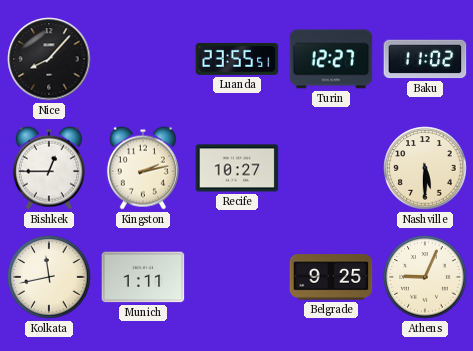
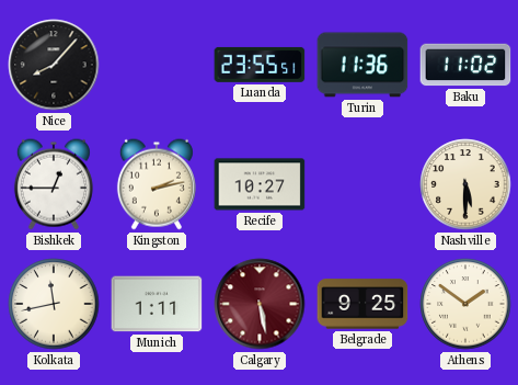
Turin: 12:27 -> 11:36 (362, 65)
Calgary: none -> 5:28 (260, 304)
Athens: 9:04 -> 1:51 (465, 304)
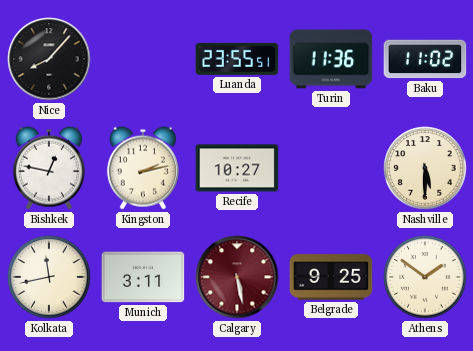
Bishkek: 12:45 -> 12:47 (49, 168)
Munich: 1:11 -> 3:11 (143, 277)
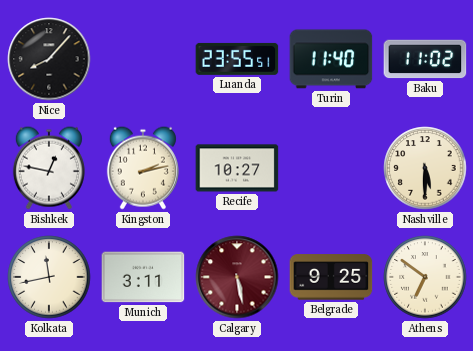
Turin: 11:36 -> 11:40 (331, 59)
Athens: 1:51 -> 6:51 (425, 277)
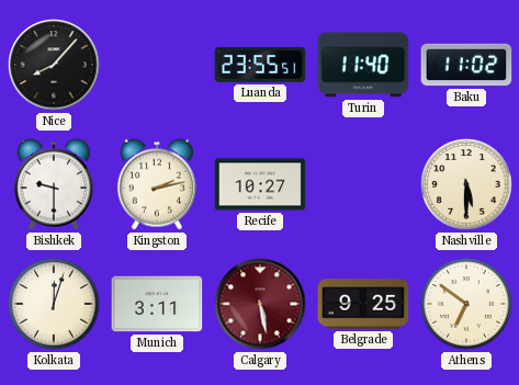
Bishkek: 12:47 -> 9:30 (54, 184)
Kolkata: 11:43 -> 12:03 (54, 304)
